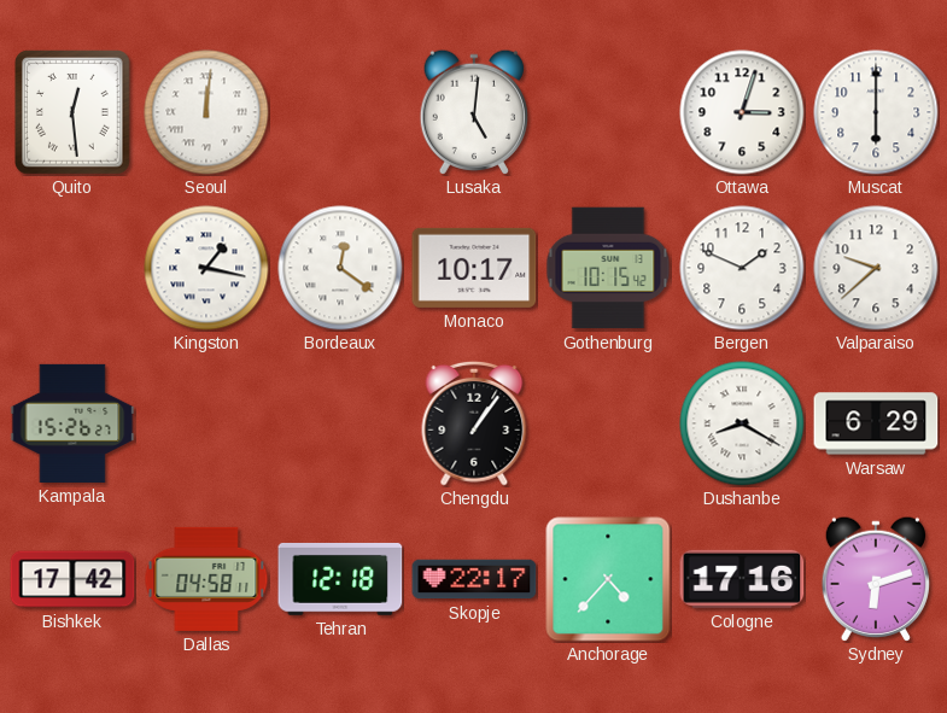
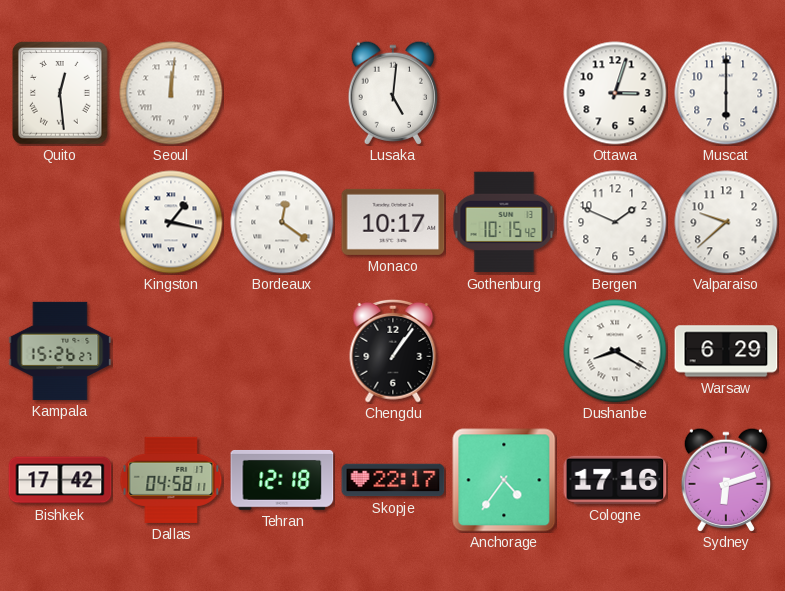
Anchorage: 4:37 -> 4:36 (504, 480)
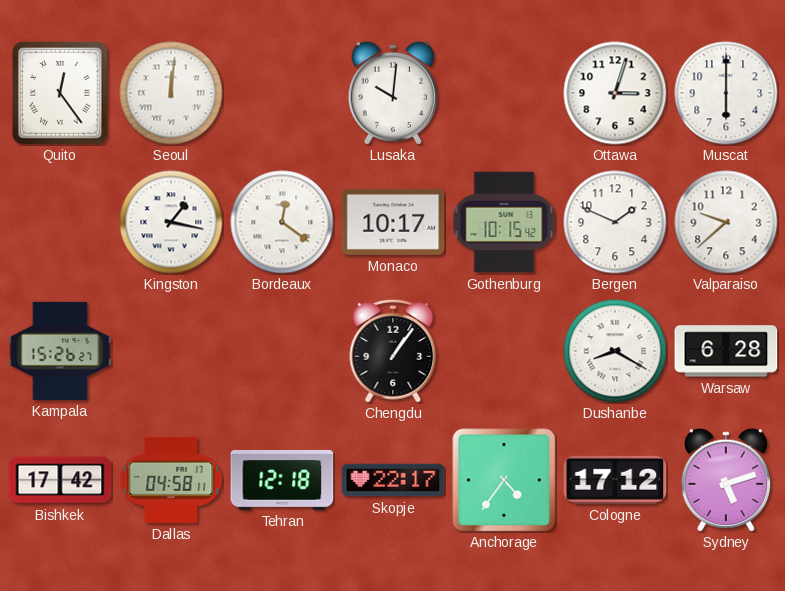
Quito: 12:29 -> 12:24 (61, 94)
Lusaka: 5:01 -> 10:01 (392, 93)
Warsaw: 6:29 -> 6:28 (726, 351)
Cologne: 17:16 -> 17:12 (615, 480)
Sydney: 6:12 -> 5:12 (725, 480)
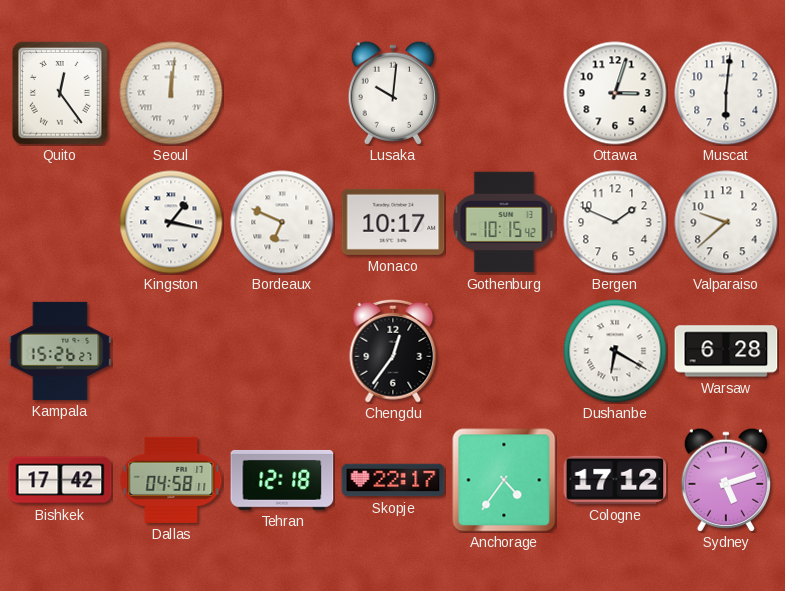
Muscat: 6:00 -> 6:01 (726, 93)
Bordeaux: 12:21 -> 6:49 (282, 222)
Chengdu: 1:06 -> 12:36 (393, 351)
Dushanbe: 8:20 -> 6:20 (615, 351)
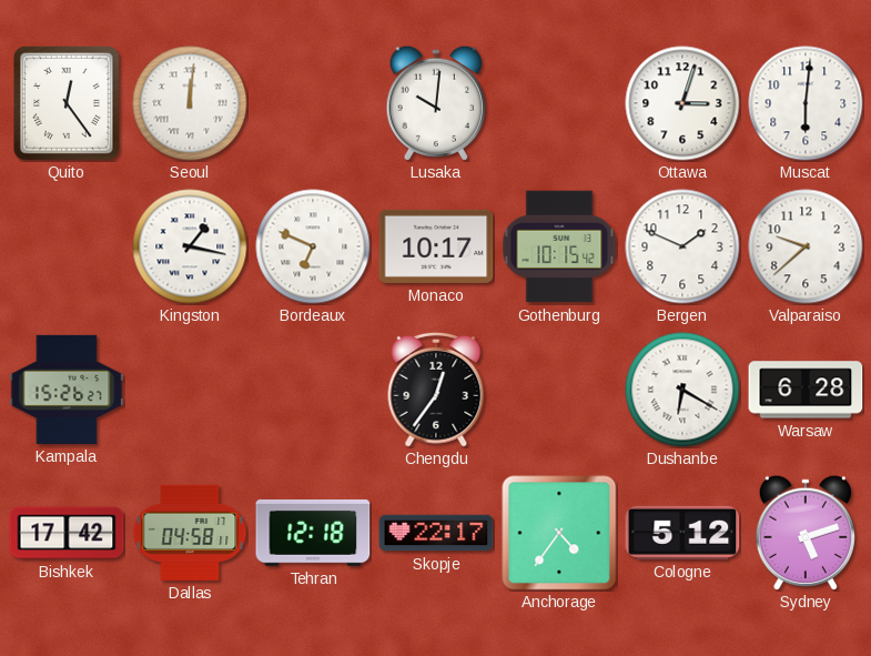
Cologne: 17:12 -> 5:12 (682, 533)
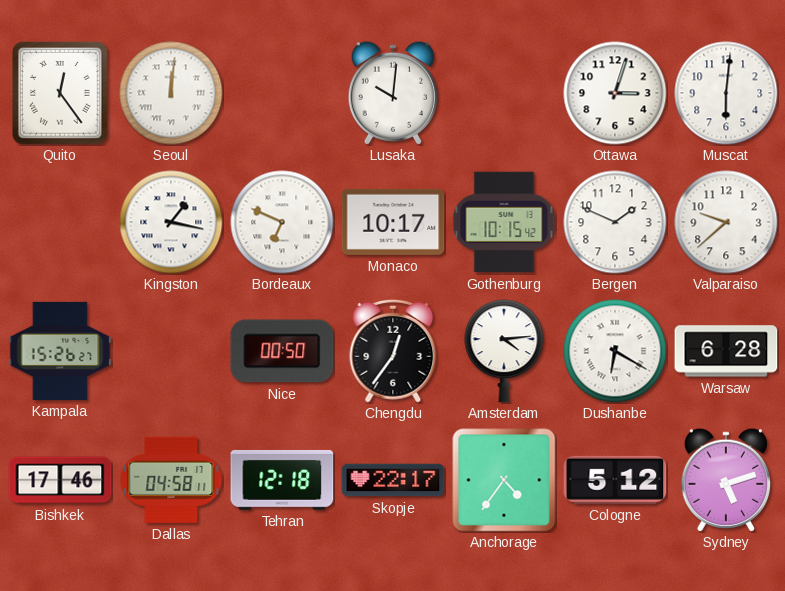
Nice: none -> 00:50 (282, 351)
Amsterdam: none -> 4:14 (504, 351)
Bishkek: 17:42 -> 17:46 (60, 480)
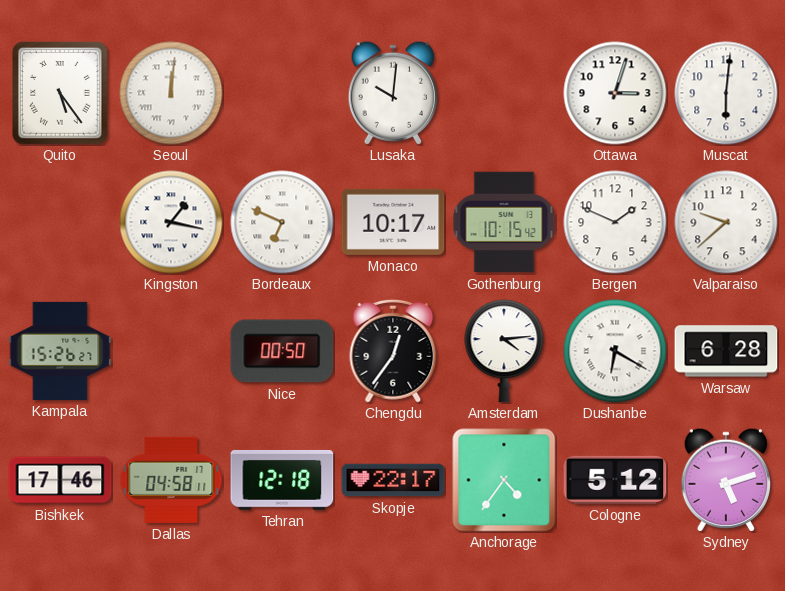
Quito: 12:24 -> 5:24 (61, 94)
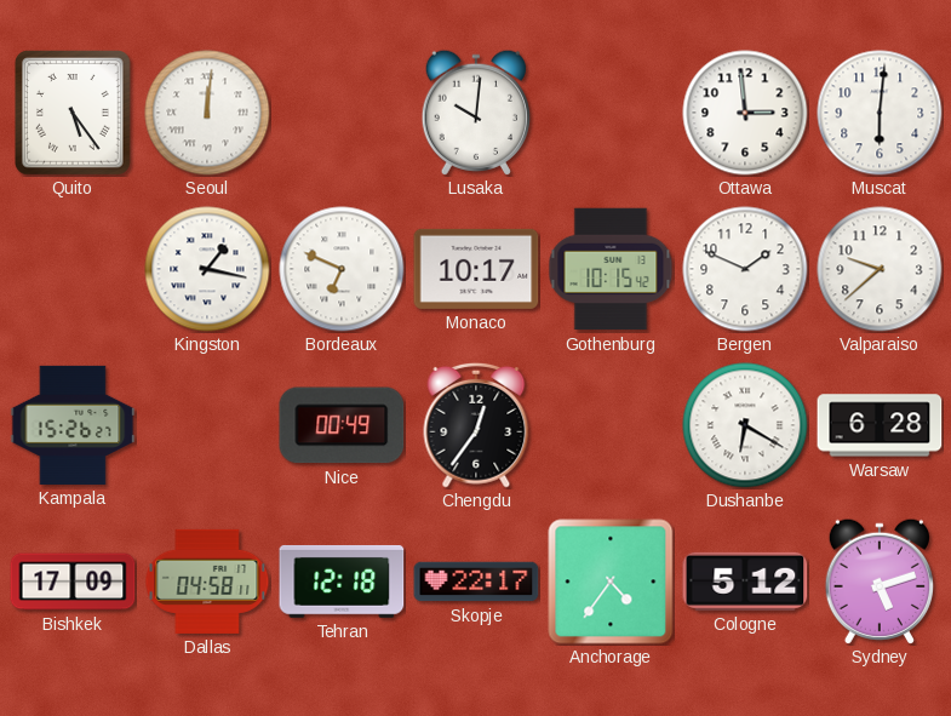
Ottawa: 3:03 -> 2:59 (745, 113)
Nice: 00:50 -> 00:49 (342, 425)
Amsterdam: 4:14 -> none (504, 351)
Bishkek: 17:46 -> 17:09 (73, 582)
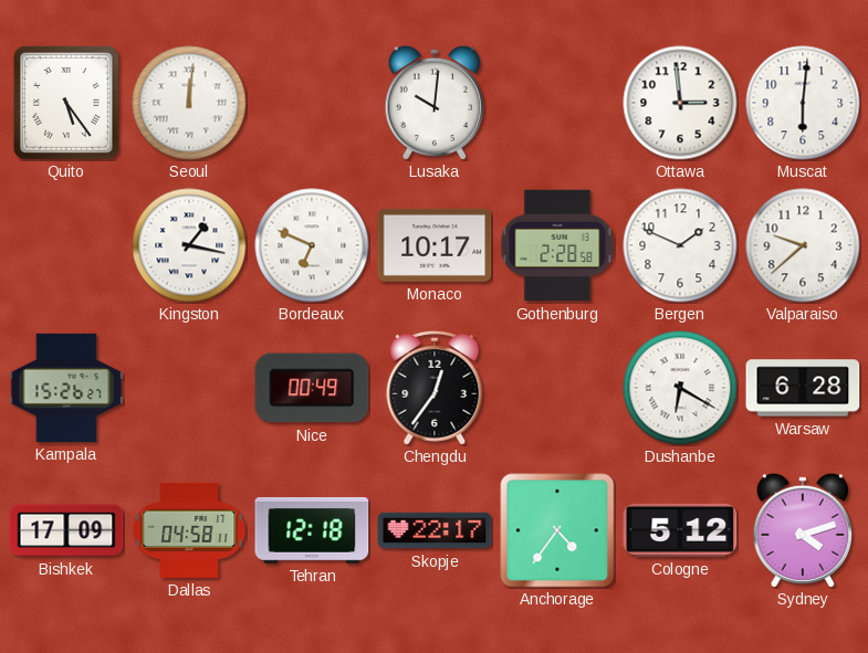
Gothenburg: 10:15 -> 2:28 (557, 245)
Sydney: 5:12 -> 4:12 (802, 530)
